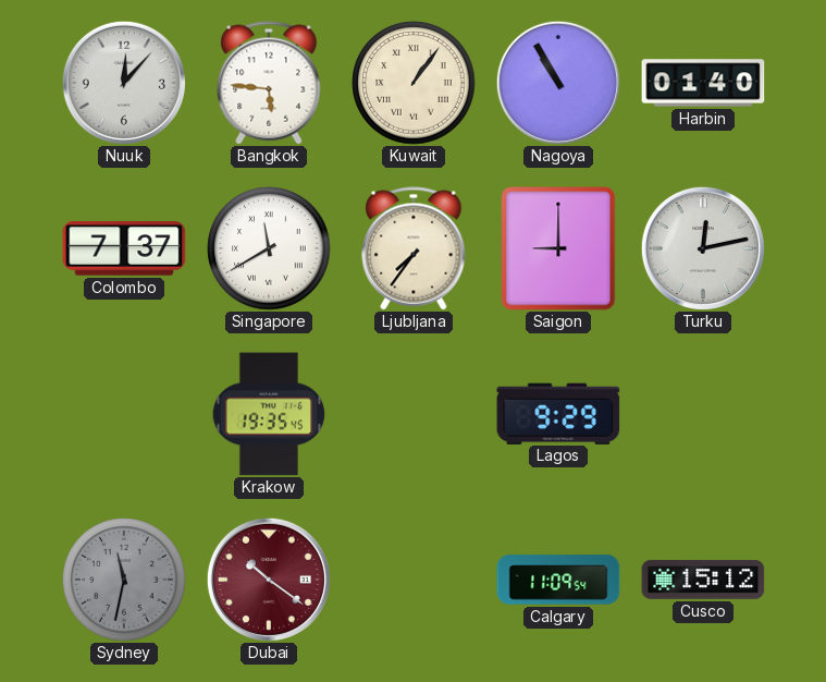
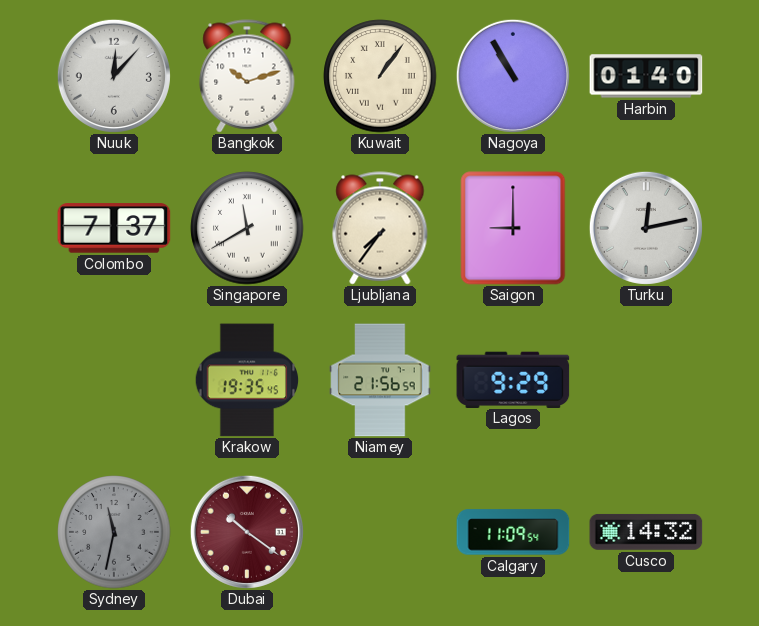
Bangkok: 5:46 -> 10:12 (247, 76)
Niamey: none -> 21:56 (380, 380)
Cusco: 15:12 -> 14:32 (646, 532)
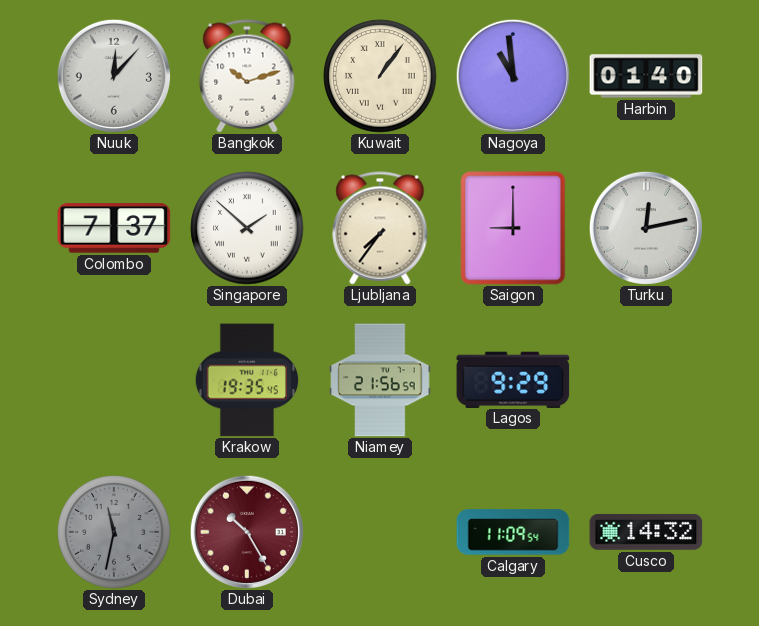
Nagoya: 10:55 -> 10:59 (513, 76)
Singapore: 11:40 -> 1:52 (247, 228)
Dubai: 10:21 -> 10:25 (247, 532)
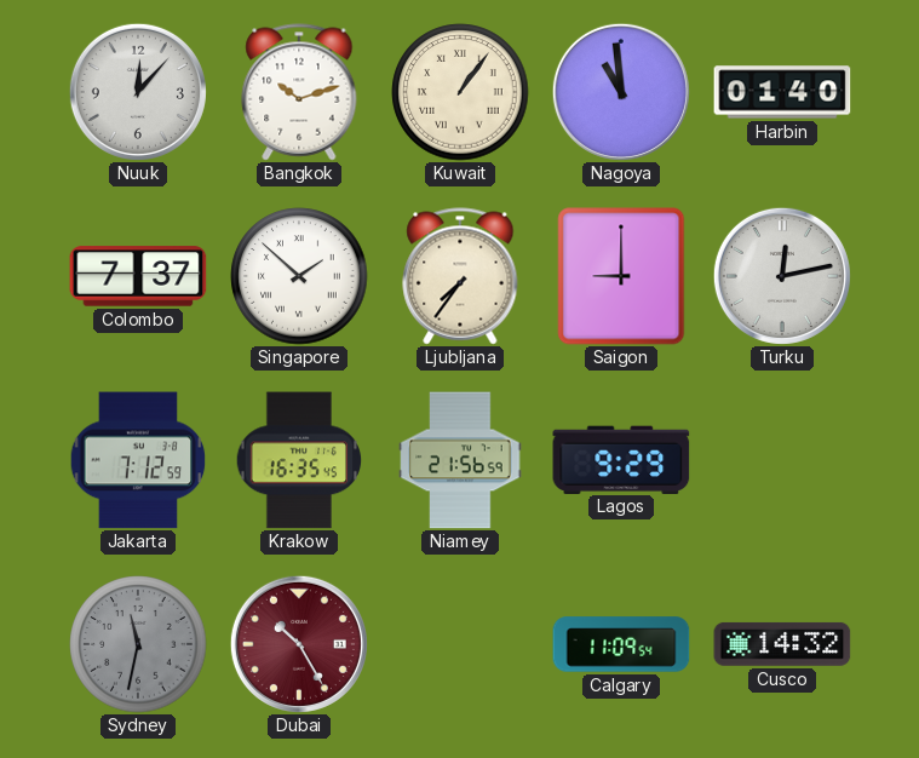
Jakarta: none -> 7:12 (138, 460)
Krakow: 19:35 -> 16:35 (299, 460)
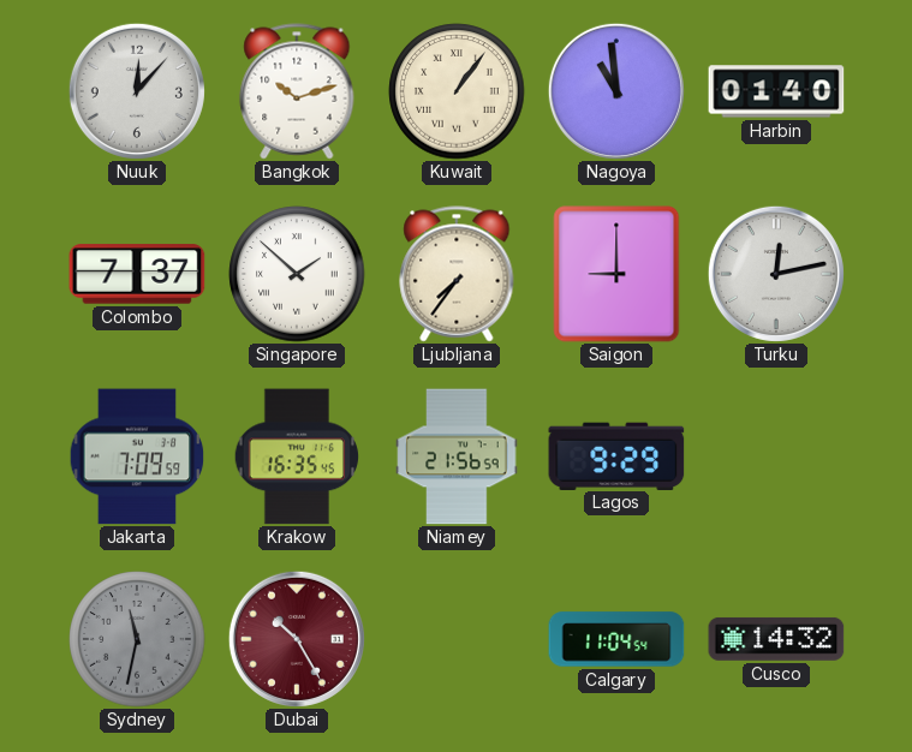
Jakarta: 7:12 -> 7:09 (137, 456)
Calgary: 11:09 -> 11:04 (616, 639)
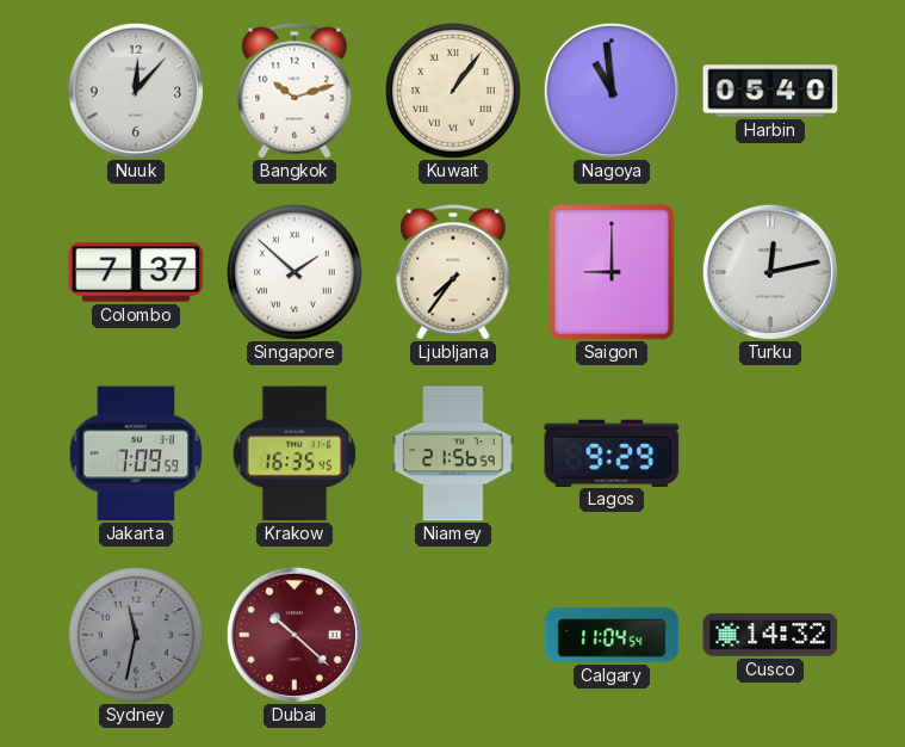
Harbin: 01:40 -> 05:40 (770, 91)
Dubai: 10:25 -> 10:22 (295, 635)
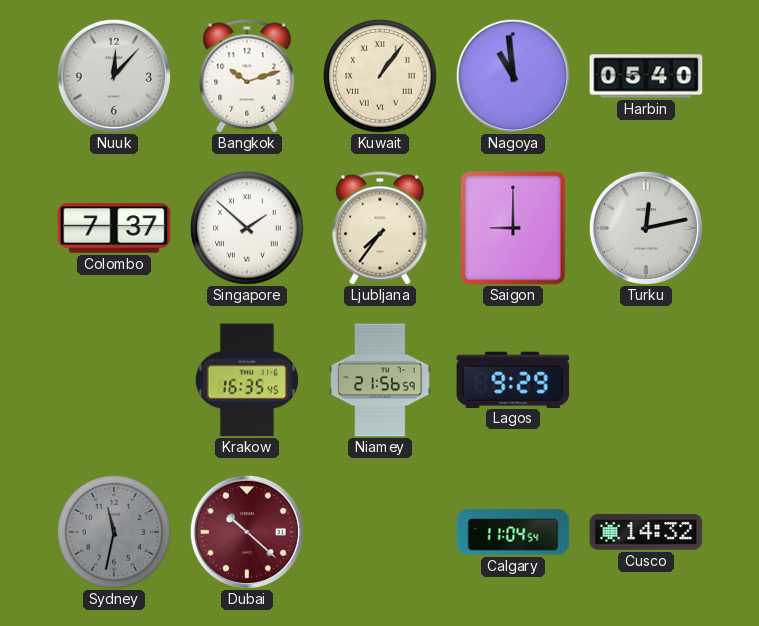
Jakarta: 7:09 -> none (136, 453)
